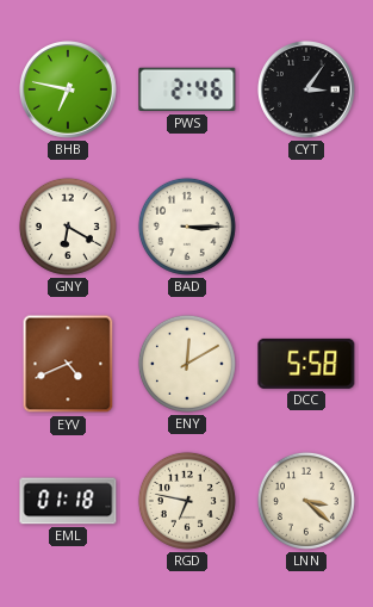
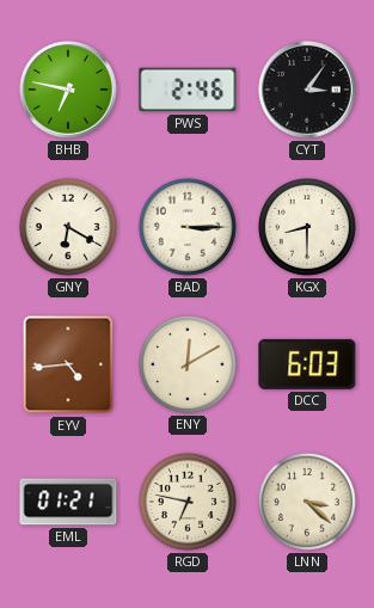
KGX: none -> 8:30 (307, 227)
EYV: 4:41 -> 4:44 (68, 364)
DCC: 5:58 -> 6:03 (307, 364)
EML: 01:18 -> 01:21 (68, 502)
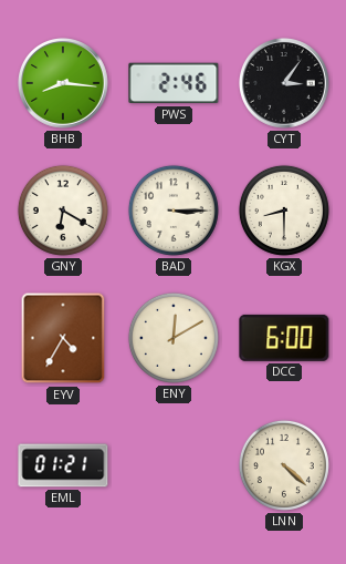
BHB: 6:47 -> 8:16 (64, 84)
EYV: 4:44 -> 4:35 (63, 338)
DCC: 6:03 -> 6:00 (284, 338)
RGD: 6:47 -> none (188, 502)
LNN: 3:22 -> 4:22 (284, 465)
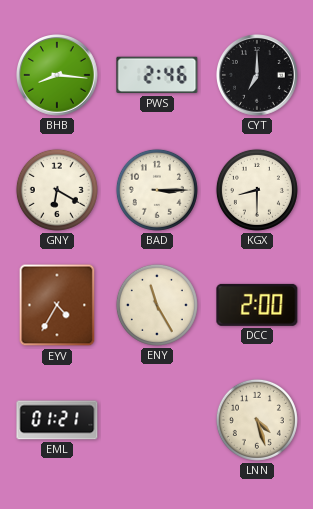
CYT: 3:06 -> 7:00 (258, 76)
ENY: 12:10 -> 11:25 (157, 305)
DCC: 6:00 -> 2:00 (257, 305)
LNN: 4:22 -> 4:27 (257, 420)
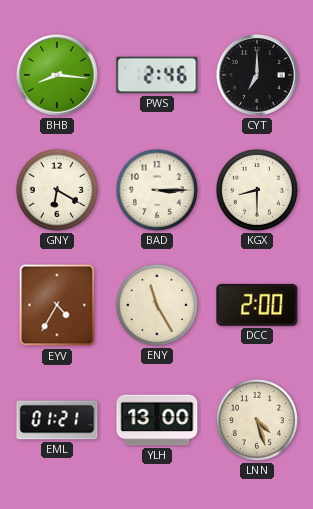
YLH: none -> 13:00 (157, 420)
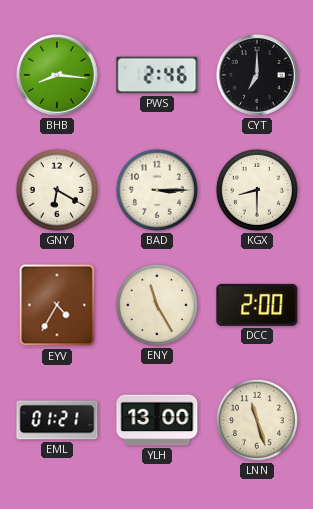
LNN: 4:27 -> 11:27 (257, 420)
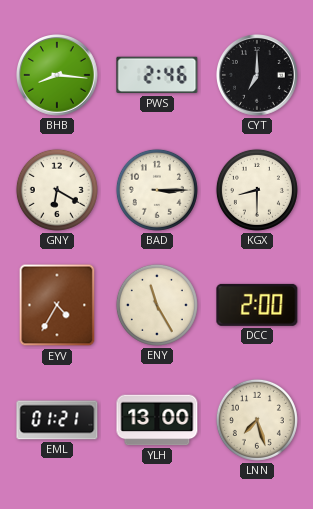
LNN: 11:27 -> 7:27 (257, 420)
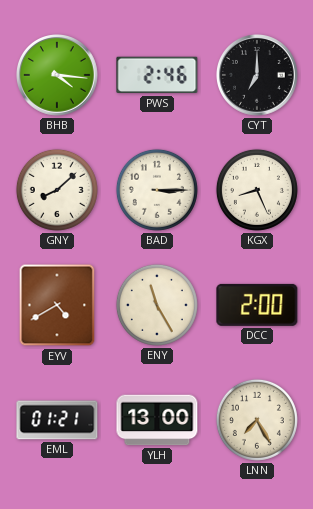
BHB: 8:16 -> 4:16 (58, 76)
GNY: 6:20 -> 8:08 (57, 190)
KGX: 8:30 -> 8:26 (257, 190)
EYV: 4:35 -> 4:40 (57, 305)
LNN: 7:27 -> 7:25 (257, 420)
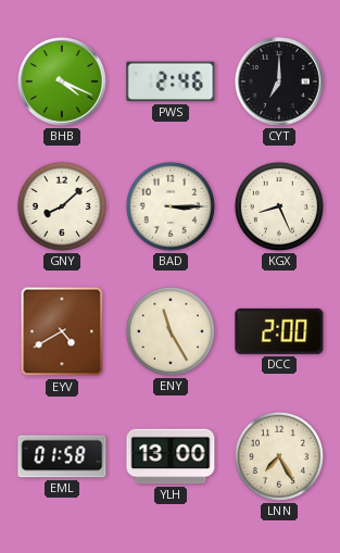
BHB: 4:16 -> 4:19 (63, 83)
EML: 01:21 -> 01:58 (62, 456)
